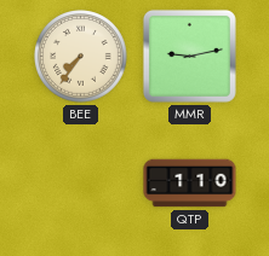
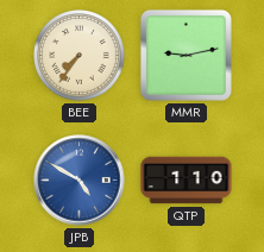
JPB: none -> 4:50 (80, 181)
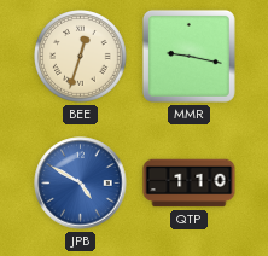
BEE: 7:36 -> 12:33 (81, 57)
MMR: 9:13 -> 9:17 (188, 56)
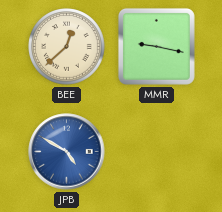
BEE: 12:33 -> 12:38 (67, 47)
QTP: 1:10 -> none (190, 184)
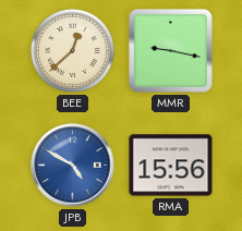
RMA: none -> 15:56 (171, 166)
